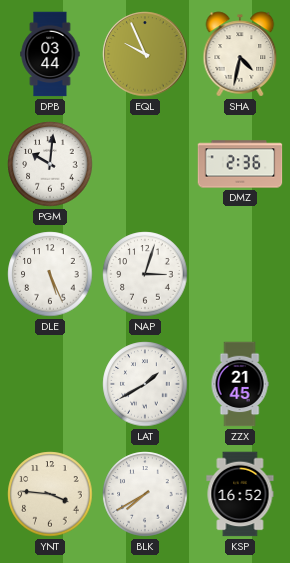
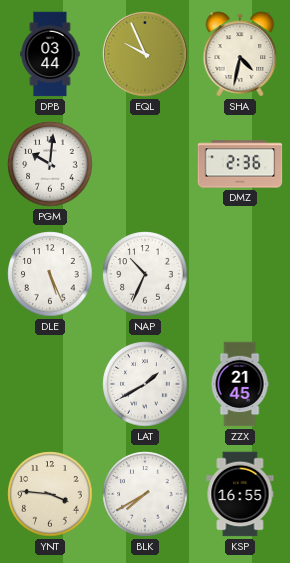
NAP: 3:03 -> 10:34 (145, 274)
KSP: 16:52 -> 16:55 (240, 494)
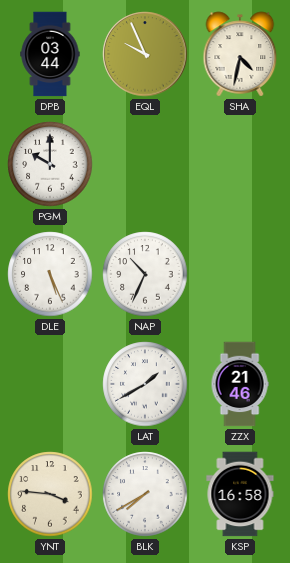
PGM: 10:01 -> 10:00 (50, 164)
DMZ: 2:36 -> none (240, 164)
ZZX: 21:45 -> 21:46 (240, 384)
KSP: 16:55 -> 16:58 (240, 494)
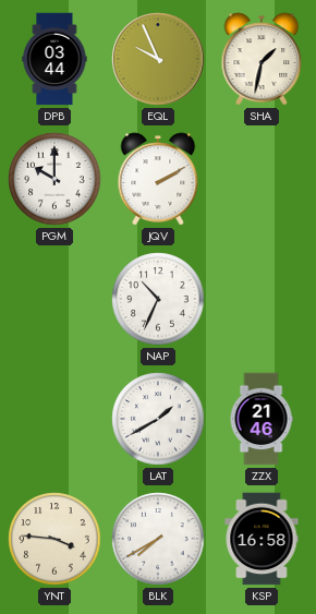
SHA: 4:32 -> 1:32 (262, 59)
JQV: none -> 2:10 (158, 179)
DLE: 5:26 -> none (50, 274)
